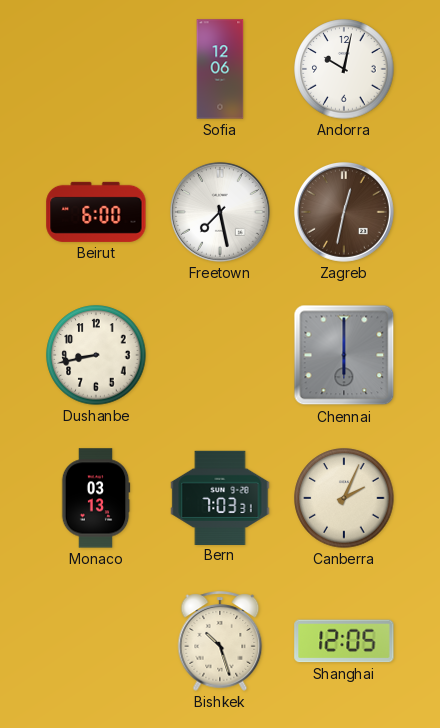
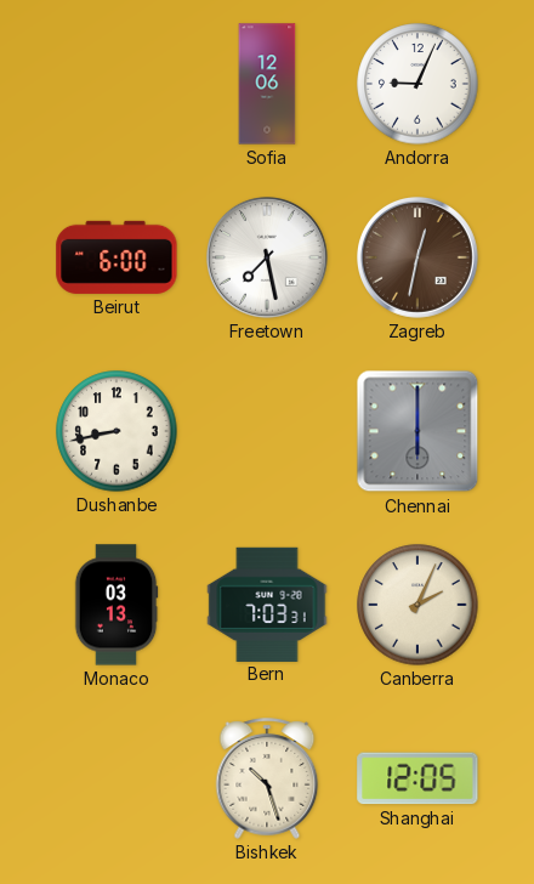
Andorra: 10:02 -> 9:04 (417, 84)
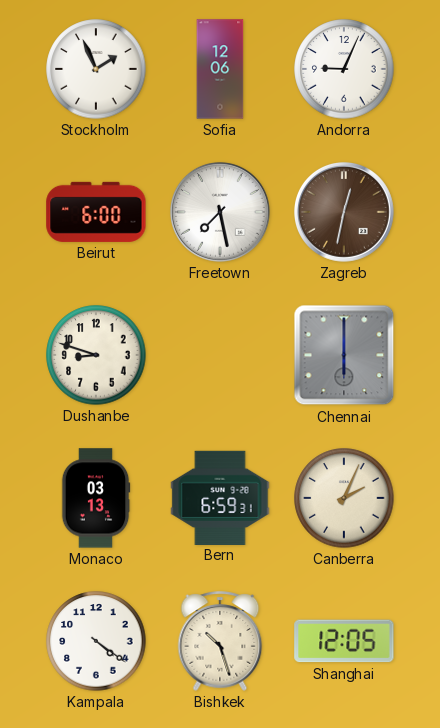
Stockholm: none -> 1:56 (96, 69)
Dushanbe: 8:43 -> 8:48 (96, 355)
Bern: 7:03 -> 6:59 (220, 497)
Kampala: none -> 4:21 (96, 641)
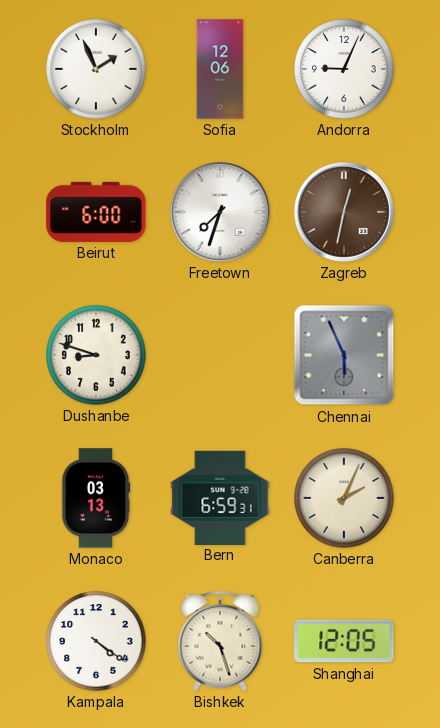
Freetown: 7:28 -> 7:33 (221, 213)
Chennai: 6:00 -> 5:56 (344, 355)
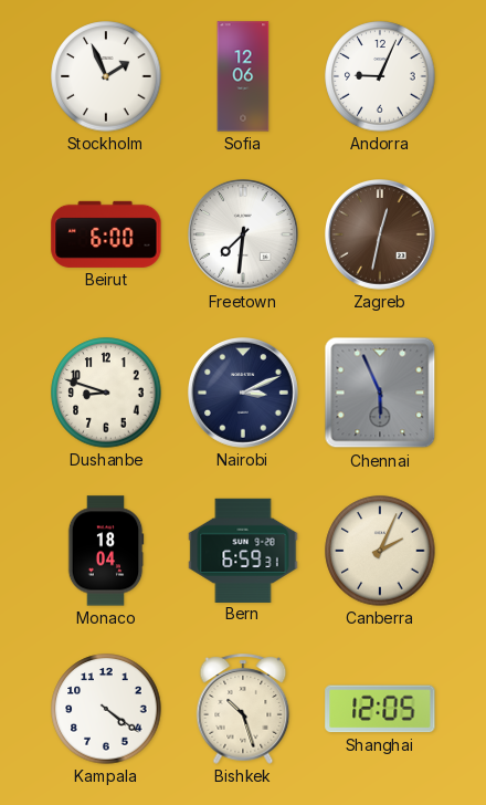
Freetown: 7:33 -> 7:31 (244, 236)
Nairobi: none -> 3:11 (244, 394)
Monaco: 03:13 -> 18:04 (106, 551)
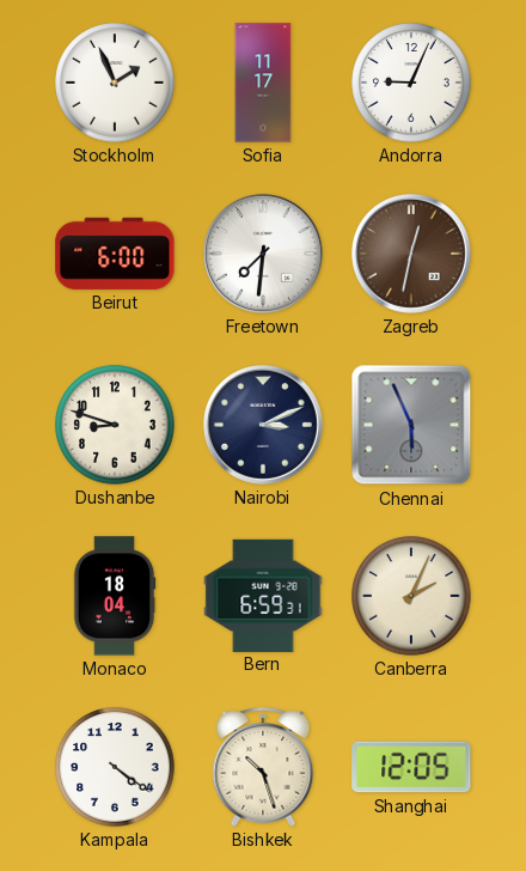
Sofia: 12:06 -> 11:17 (263, 83)
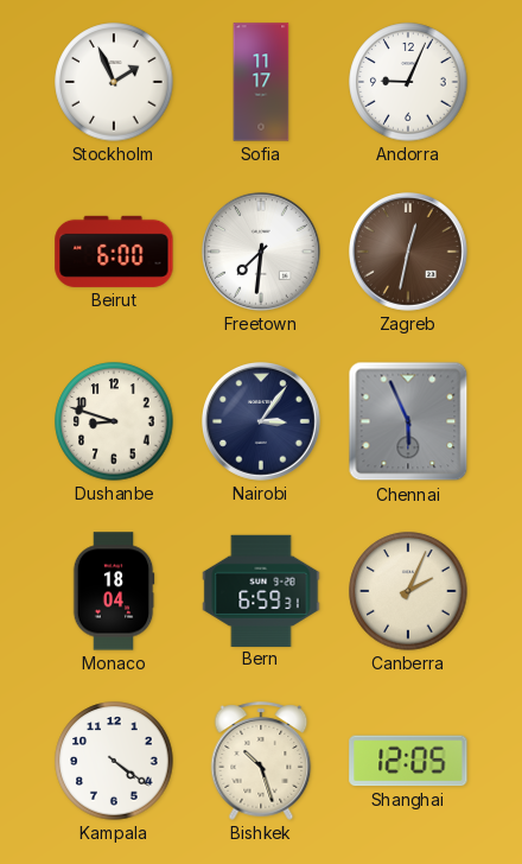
Nairobi: 3:11 -> 3:06 (262, 423)
